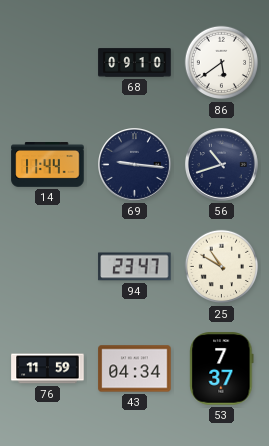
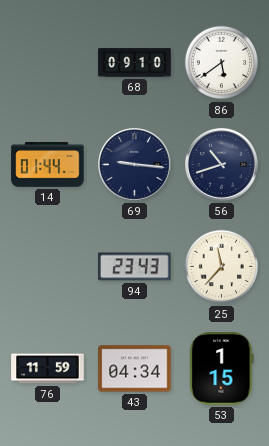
14: 11:44 -> 01:44 (48, 165)
94: 23:47 -> 23:43 (135, 267)
25: 10:50 -> 11:37 (222, 267)
53: 7:37 -> 1:15 (222, 369)
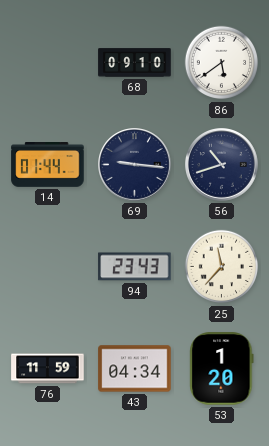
53: 1:15 -> 1:20 (222, 369)
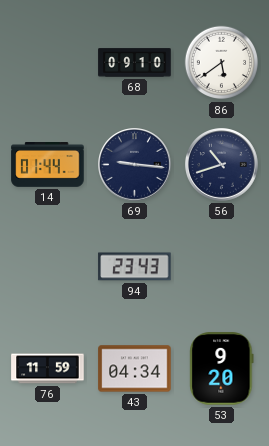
25: 11:37 -> none (222, 267)
53: 1:20 -> 9:20 (222, 369)
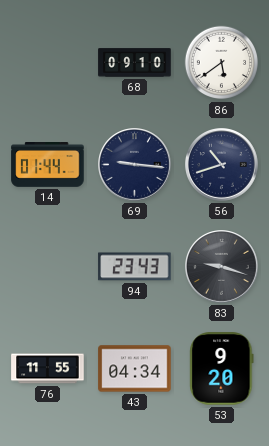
83: none -> 9:18 (222, 267)
76: 11:59 -> 11:55 (48, 369)
